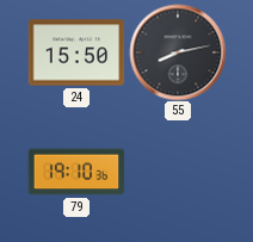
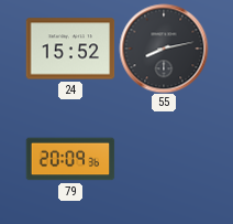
24: 15:50 -> 15:52 (70, 49)
79: 19:10 -> 20:09 (70, 159)
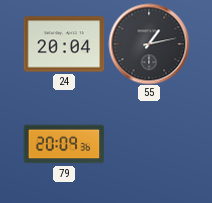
24: 15:52 -> 20:04 (64, 44)
55: 8:13 -> 1:13 (149, 44)
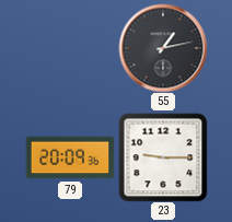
24: 20:04 -> none (64, 44)
23: none -> 9:15 (163, 157)
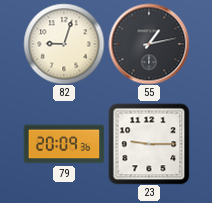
82: none -> 9:03 (64, 44)
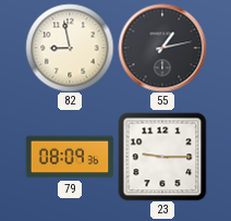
82: 9:03 -> 8:58 (70, 48)
79: 20:09 -> 08:09 (70, 157)
